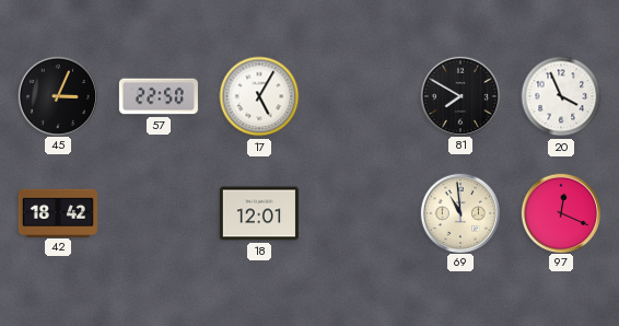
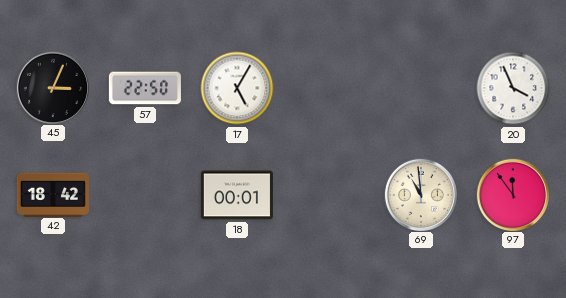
81: 7:50 -> none (459, 95)
18: 12:01 -> 00:01 (237, 195)
97: 12:19 -> 11:54 (512, 194)
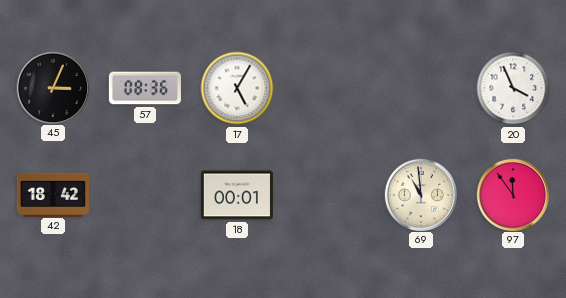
57: 22:50 -> 08:36 (145, 88)
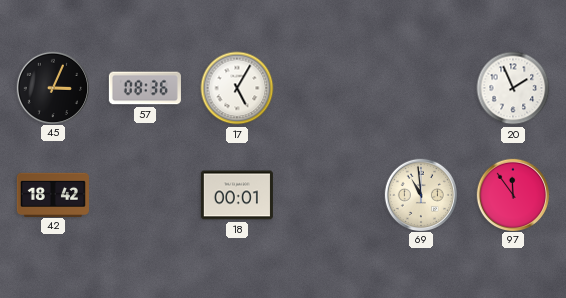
20: 3:56 -> 1:56 (513, 88)
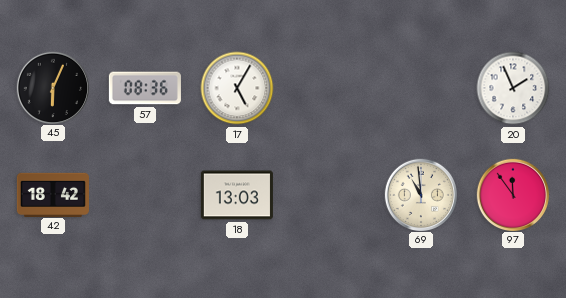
45: 3:04 -> 6:04 (52, 87)
18: 00:01 -> 13:03 (237, 195)
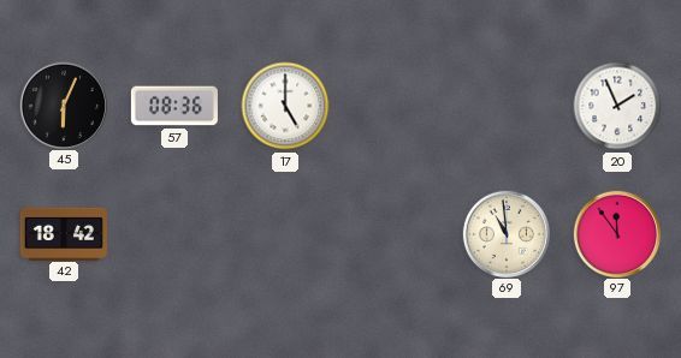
17: 5:05 -> 5:00 (285, 106)
18: 13:03 -> none (237, 195)
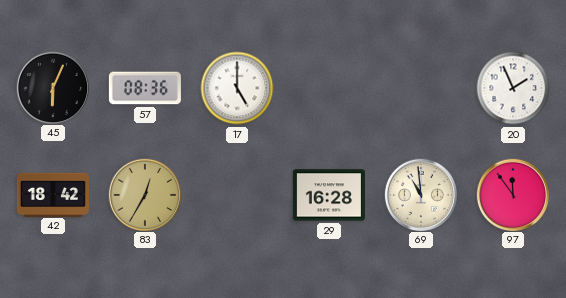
83: none -> 12:35 (144, 194)
29: none -> 16:28 (329, 195)
